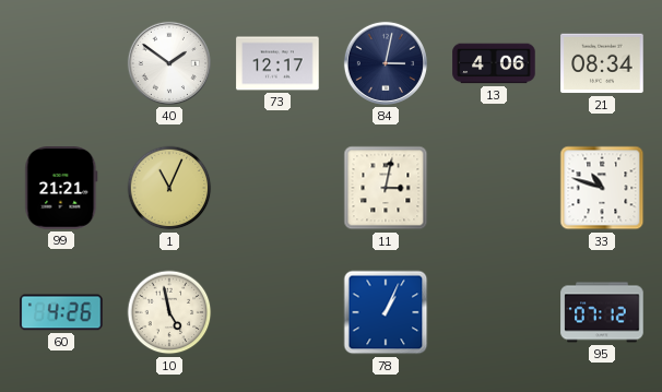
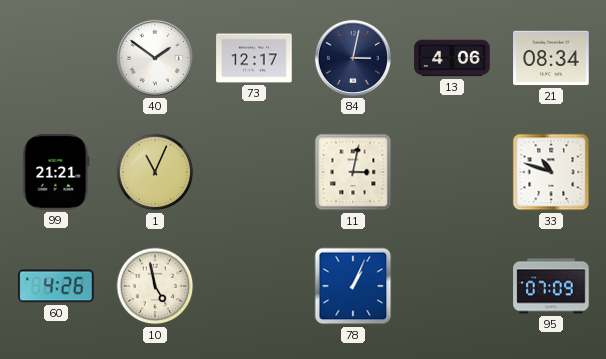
95: 07:12 -> 07:09 (551, 286)
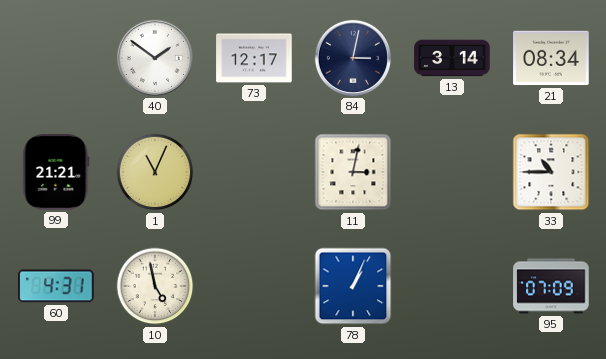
13: 4:06 -> 3:14 (452, 58)
33: 10:48 -> 10:45 (551, 172)
60: 4:26 -> 4:31 (56, 286)
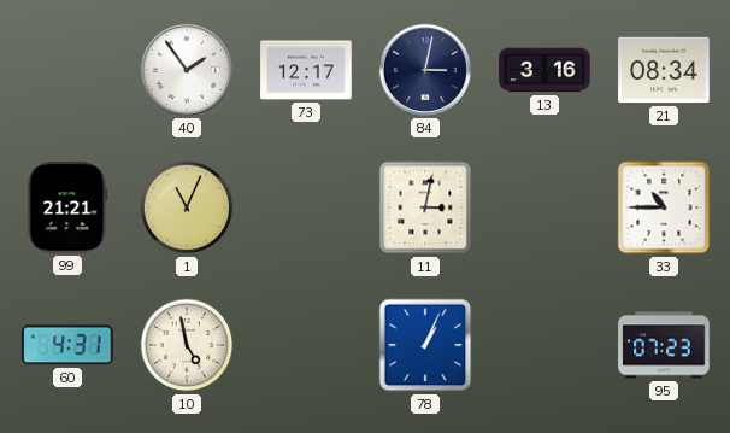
40: 1:51 -> 1:54 (187, 70)
13: 3:14 -> 3:16 (544, 70)
95: 07:09 -> 07:23 (664, 345)
